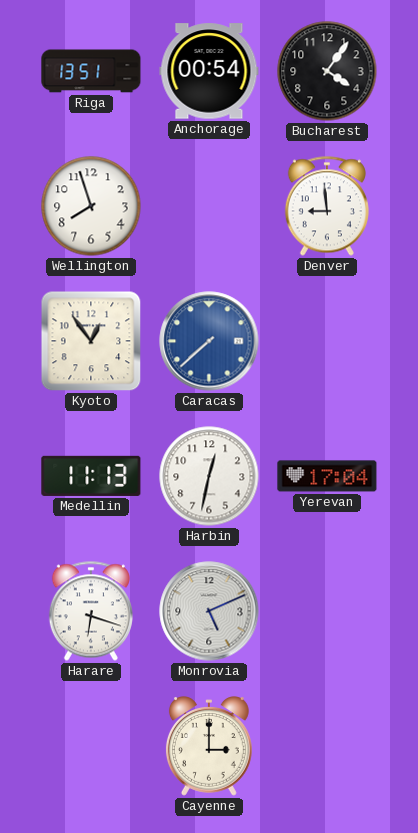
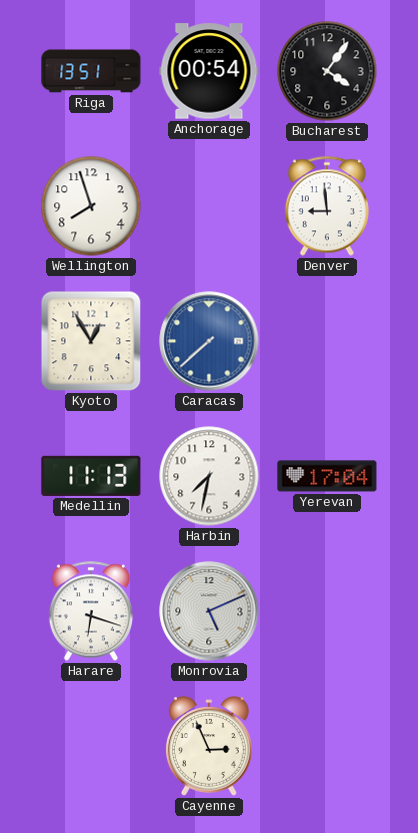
Kyoto: 12:54 -> 12:55 (91, 341)
Harbin: 12:32 -> 7:32 (209, 476)
Cayenne: 3:00 -> 2:56 (209, 746)
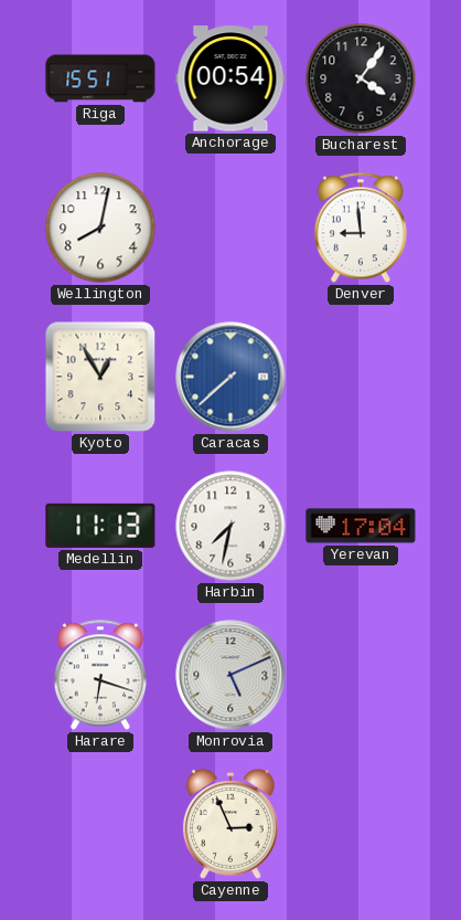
Riga: 13:51 -> 15:51 (100, 78)
Wellington: 7:57 -> 8:02 (100, 228)
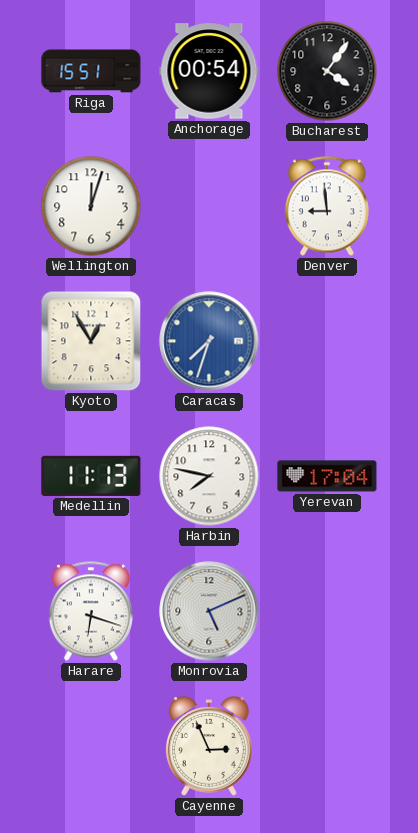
Wellington: 8:02 -> 12:03 (91, 206)
Caracas: 7:38 -> 7:33 (209, 341)
Harbin: 7:32 -> 7:47 (209, 476)
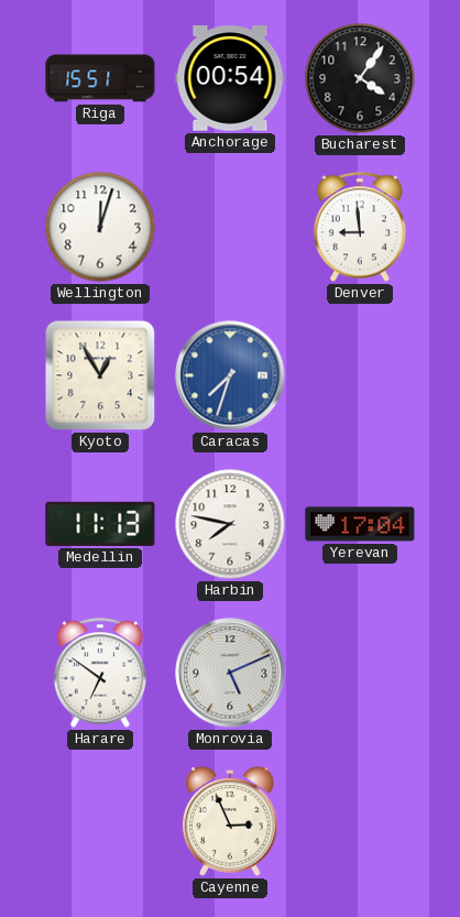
Harare: 6:18 -> 6:51 (100, 673)
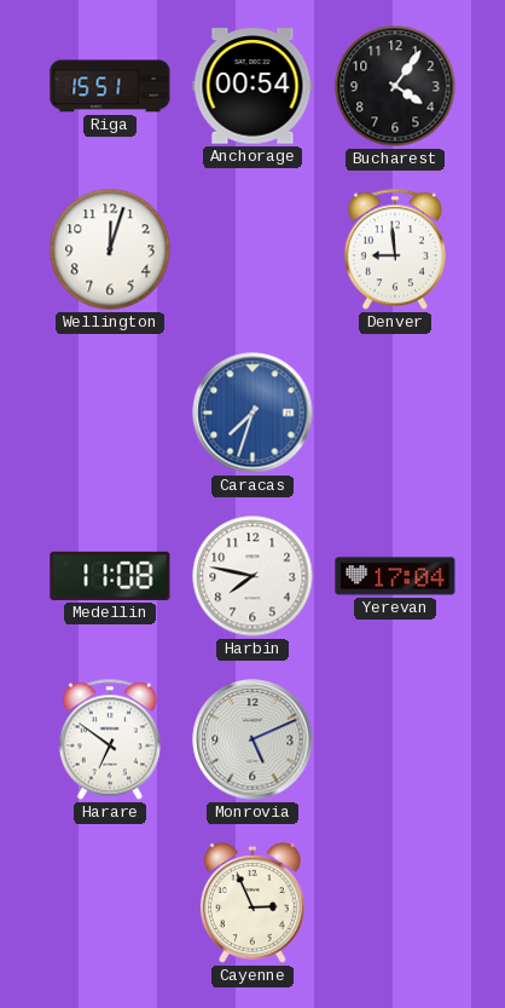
Kyoto: 12:55 -> none (100, 375)
Medellin: 11:13 -> 11:08 (110, 576)
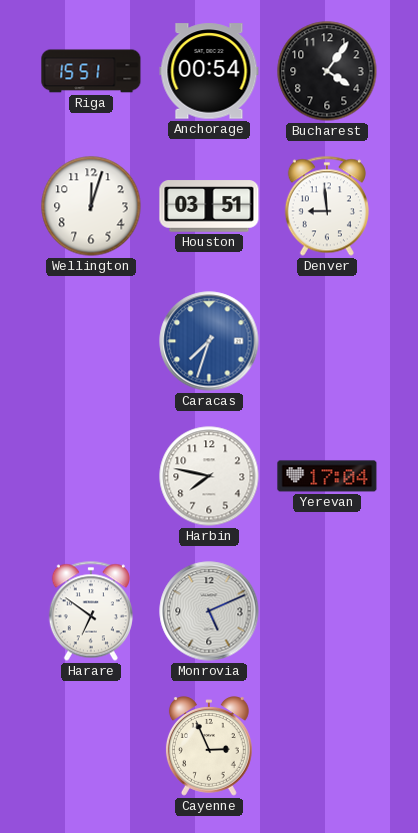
Houston: none -> 03:51 (209, 206)
Medellin: 11:08 -> none (110, 576)
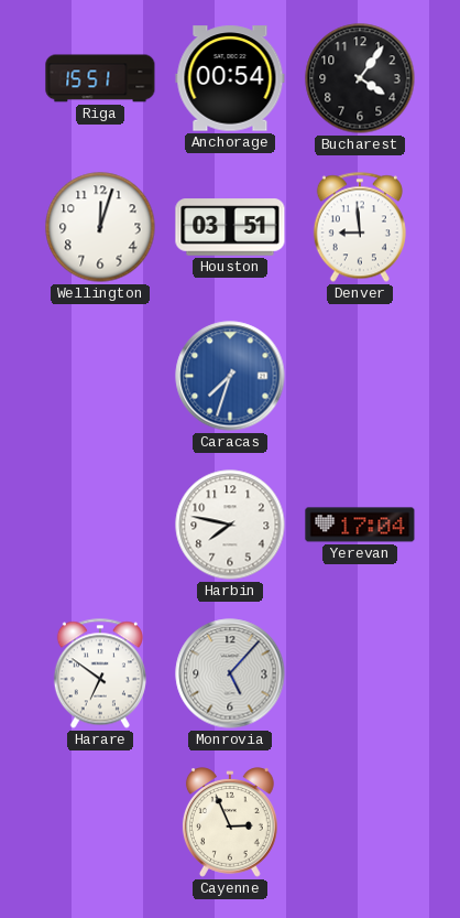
Monrovia: 5:11 -> 5:07 (230, 673)
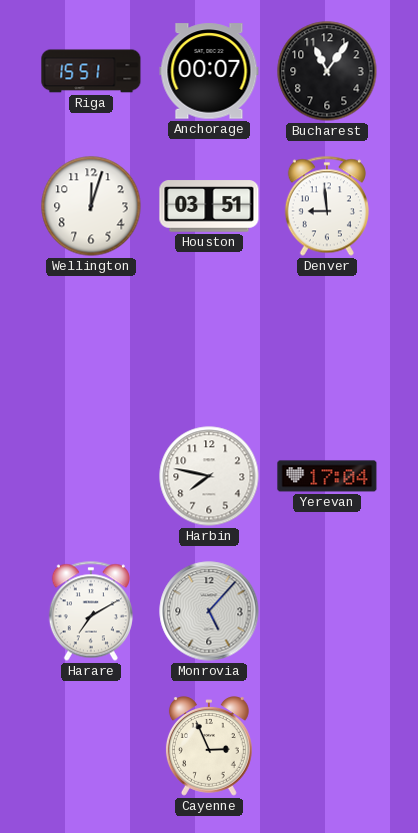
Anchorage: 00:54 -> 00:07 (209, 71)
Bucharest: 4:06 -> 11:06 (327, 71)
Caracas: 7:33 -> none (230, 376)
Harare: 6:51 -> 7:10 (91, 611)
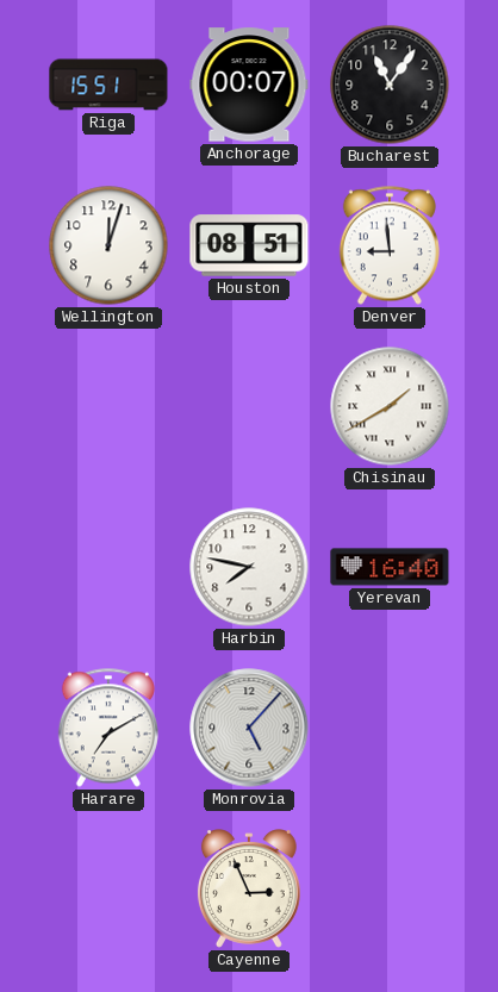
Houston: 03:51 -> 08:51 (249, 245)
Chisinau: none -> 1:40 (390, 406)
Yerevan: 17:04 -> 16:40 (390, 567)
